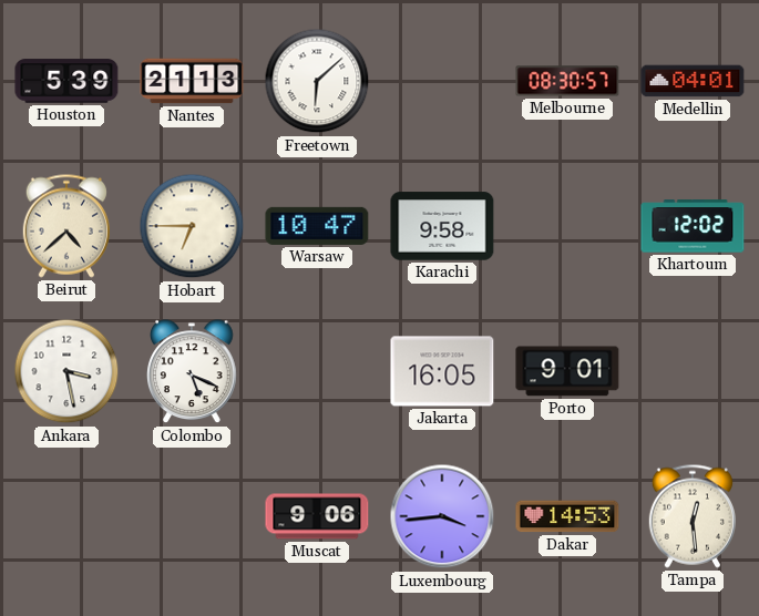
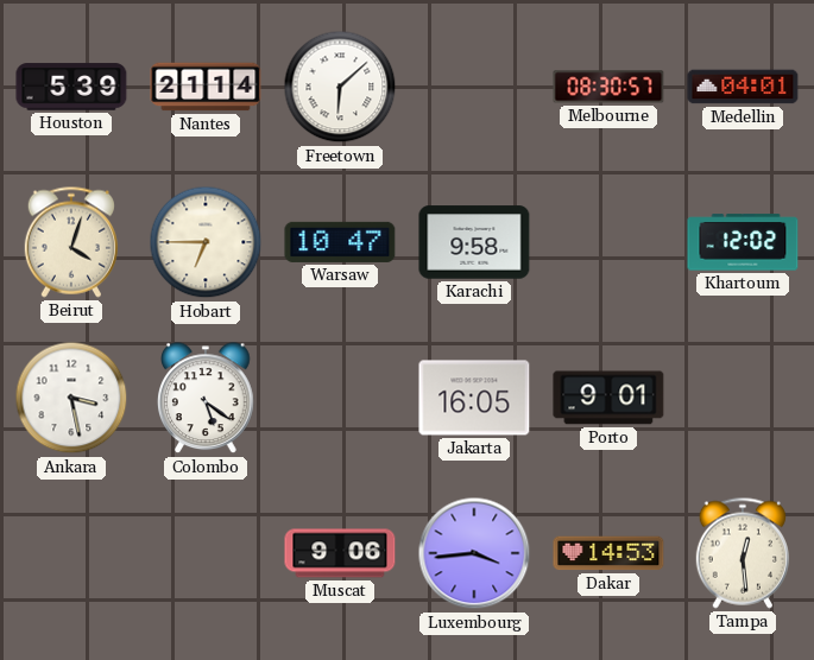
Nantes: 21:13 -> 21:14 (206, 87)
Beirut: 4:38 -> 4:03 (71, 242)
Colombo: 5:19 -> 5:21 (206, 399)
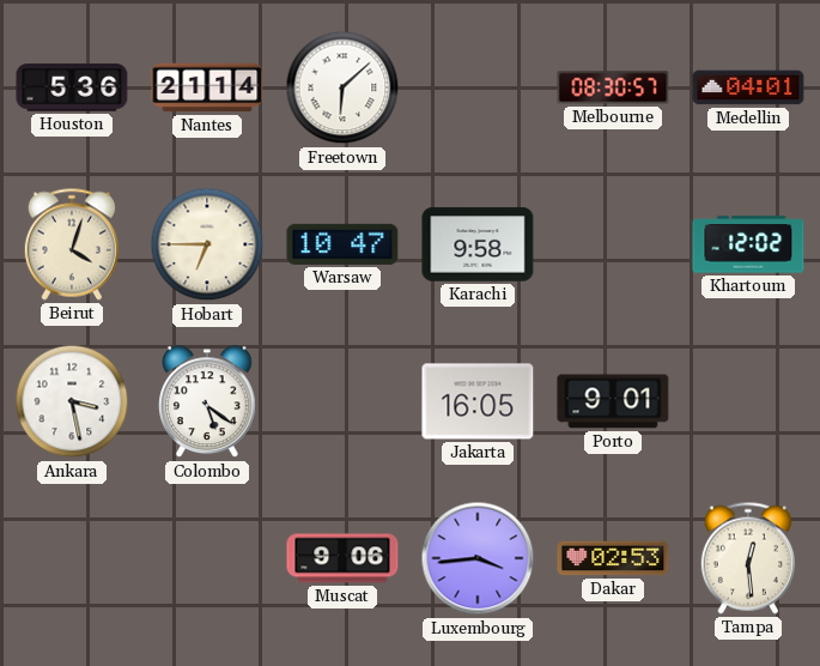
Houston: 5:39 -> 5:36 (72, 87)
Dakar: 14:53 -> 02:53 (613, 558)
